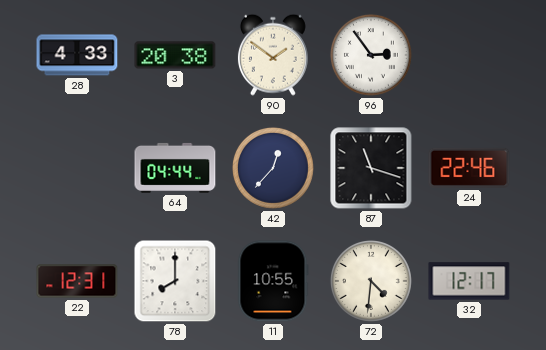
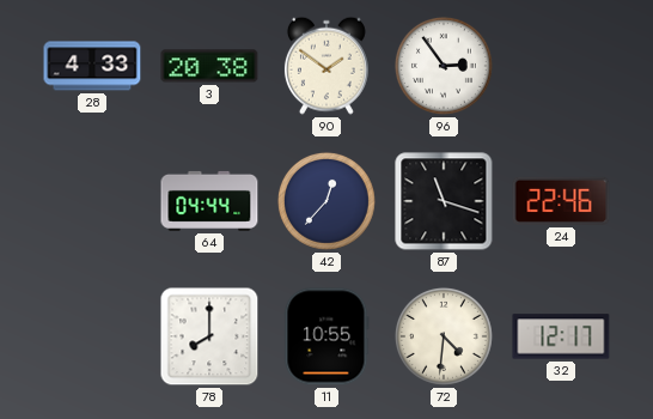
22: 12:31 -> none (77, 281)
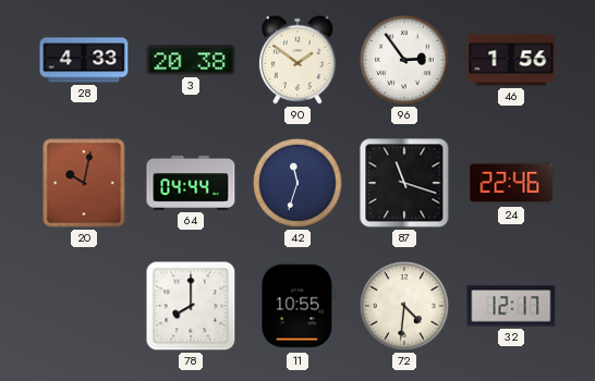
46: none -> 1:56 (511, 60)
20: none -> 10:02 (84, 183)
42: 12:37 -> 11:33 (297, 183)
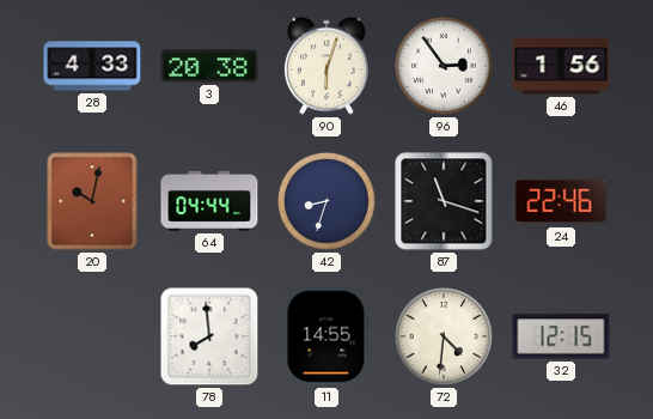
90: 1:51 -> 6:03 (326, 66)
42: 11:33 -> 8:33 (326, 201)
78: 8:00 -> 7:59 (209, 336)
11: 10:55 -> 14:55 (326, 336)
32: 12:17 -> 12:15 (561, 336)
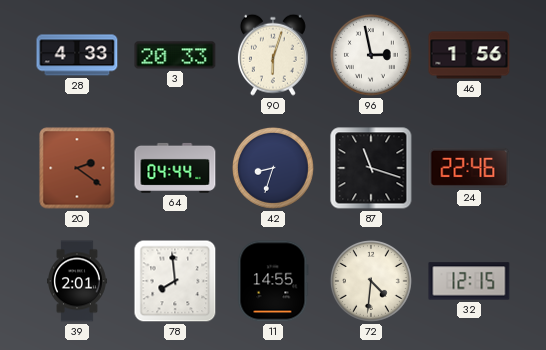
3: 20:38 -> 20:33 (175, 55)
96: 2:54 -> 2:58 (371, 55)
20: 10:02 -> 2:21 (77, 168)
39: none -> 2:01 (78, 281)
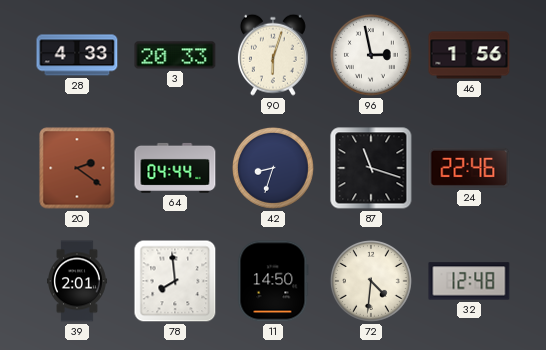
11: 14:55 -> 14:50 (273, 281)
32: 12:15 -> 12:48 (469, 281)
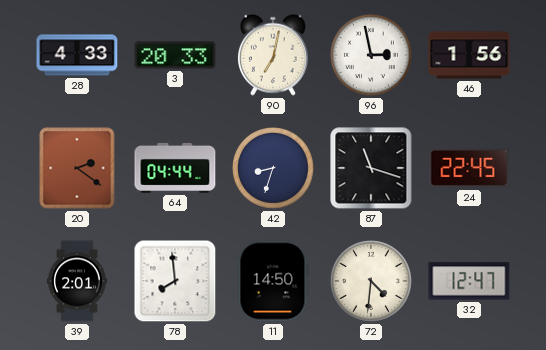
90: 6:03 -> 7:02 (273, 55)
24: 22:46 -> 22:45 (469, 168)
32: 12:48 -> 12:47 (469, 281)
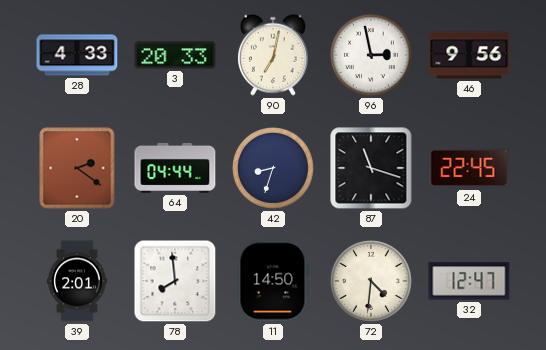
46: 1:56 -> 9:56 (469, 55)
